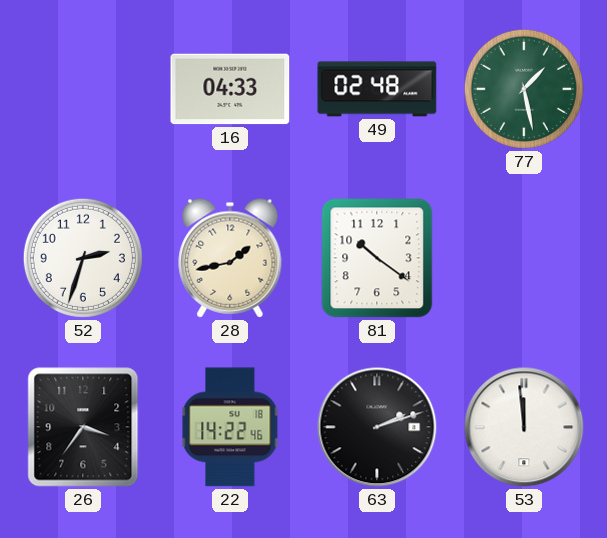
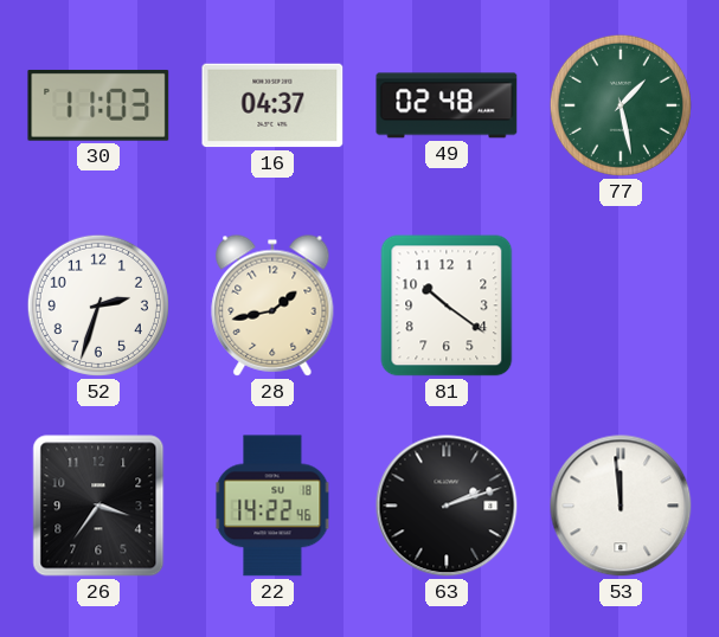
30: none -> 11:03 (98, 105)
16: 04:33 -> 04:37 (272, 105)
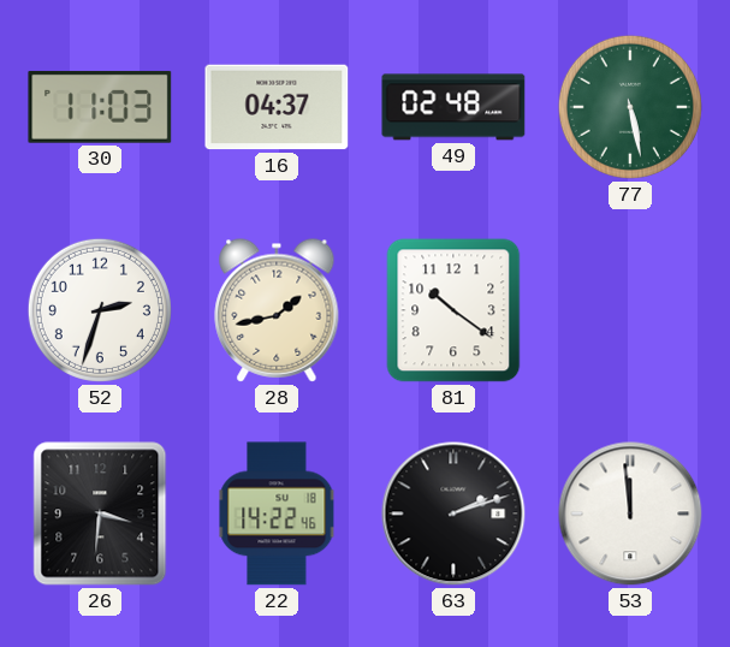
77: 1:28 -> 5:28 (630, 107)
26: 3:36 -> 3:31 (100, 514)
